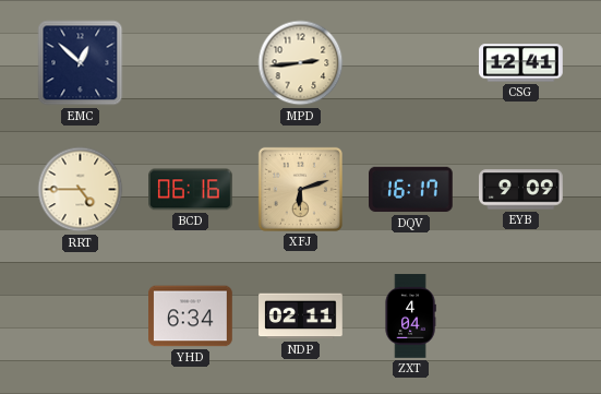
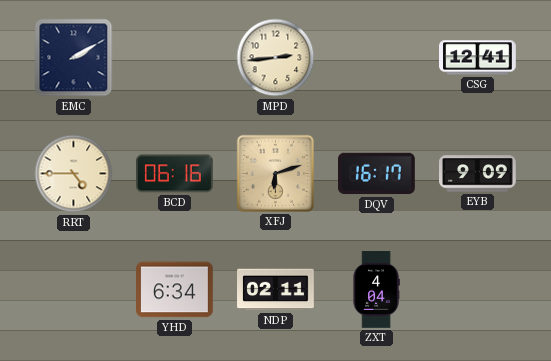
EMC: 12:52 -> 2:10 (74, 58)
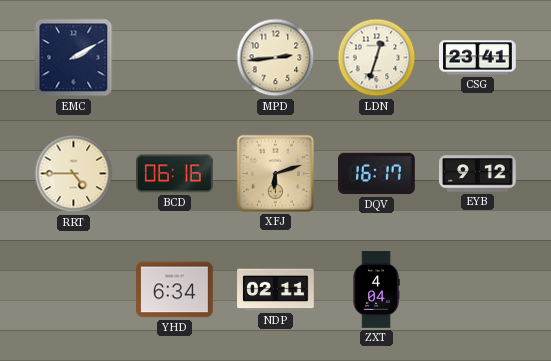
LDN: none -> 12:33 (377, 58)
CSG: 12:41 -> 23:41 (478, 58)
EYB: 9:09 -> 9:12 (478, 174)
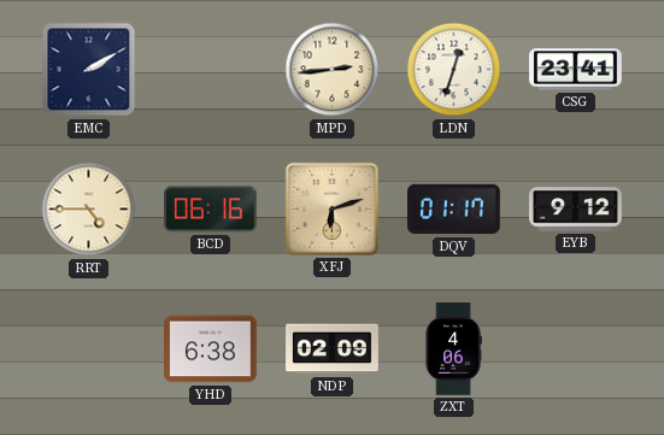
DQV: 16:17 -> 01:17 (454, 210)
YHD: 6:34 -> 6:38 (211, 349)
NDP: 02:11 -> 02:09 (333, 349)
ZXT: 4:04 -> 4:06 (453, 349)
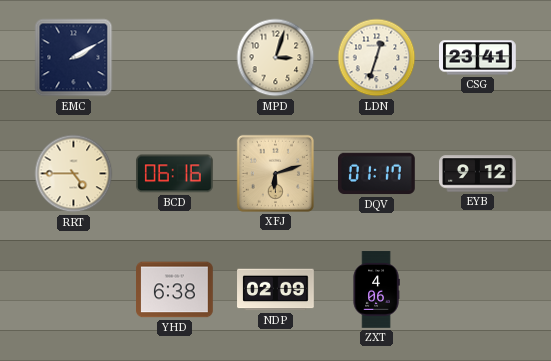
MPD: 2:44 -> 3:03 (276, 58)
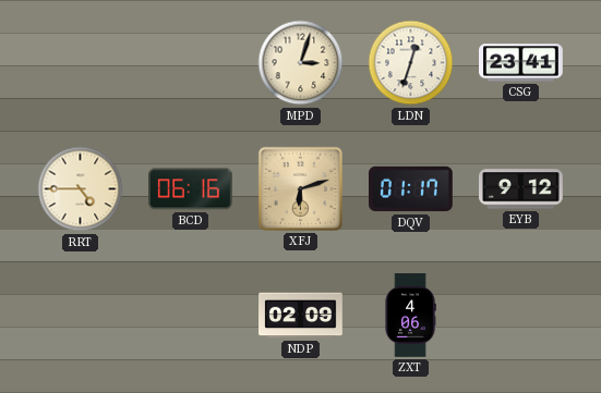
EMC: 2:10 -> none (74, 58)
YHD: 6:38 -> none (175, 290)
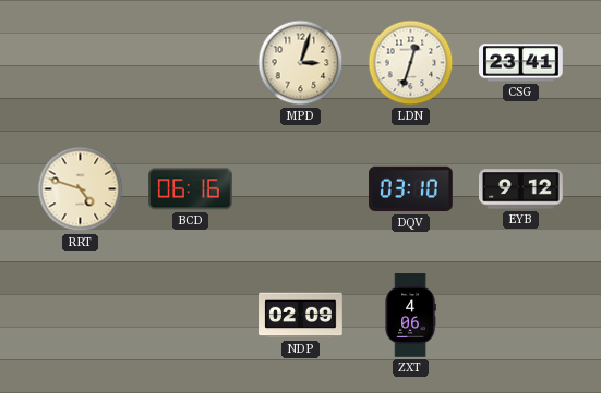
RRT: 4:45 -> 4:48 (81, 189)
XFJ: 6:12 -> none (300, 188)
DQV: 01:17 -> 03:10 (411, 189)
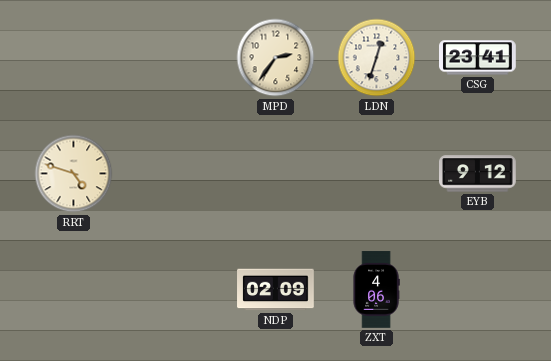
MPD: 3:03 -> 2:36 (276, 58)
BCD: 06:16 -> none (191, 189)
DQV: 03:10 -> none (411, 189)
